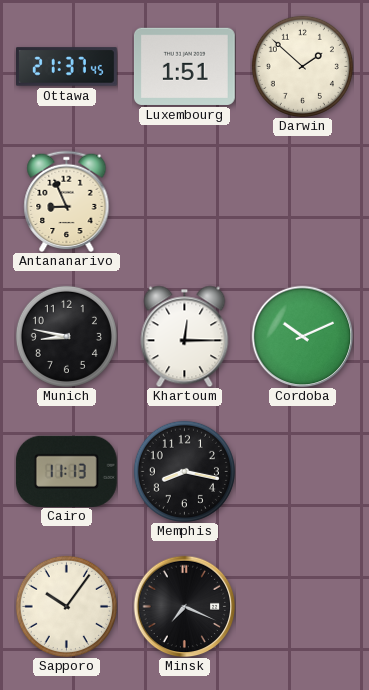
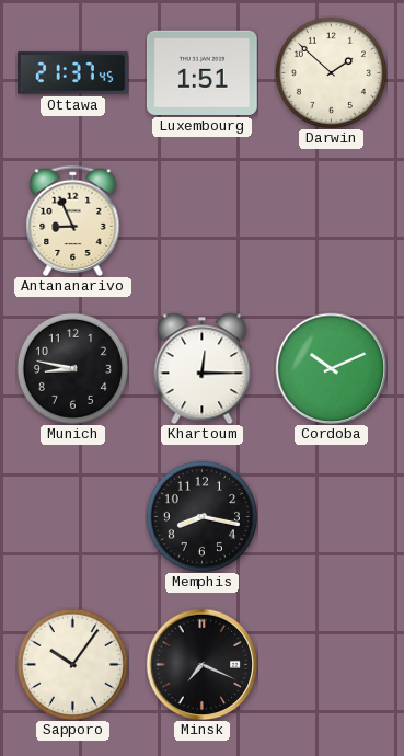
Cairo: 11:13 -> none (66, 471)
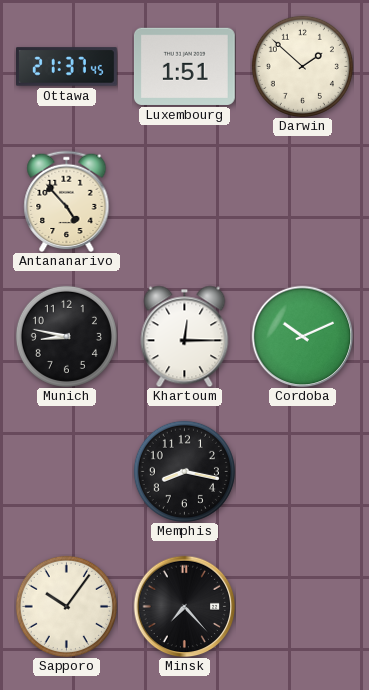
Antananarivo: 8:56 -> 4:53 (67, 201)
Minsk: 7:19 -> 7:23 (184, 606)
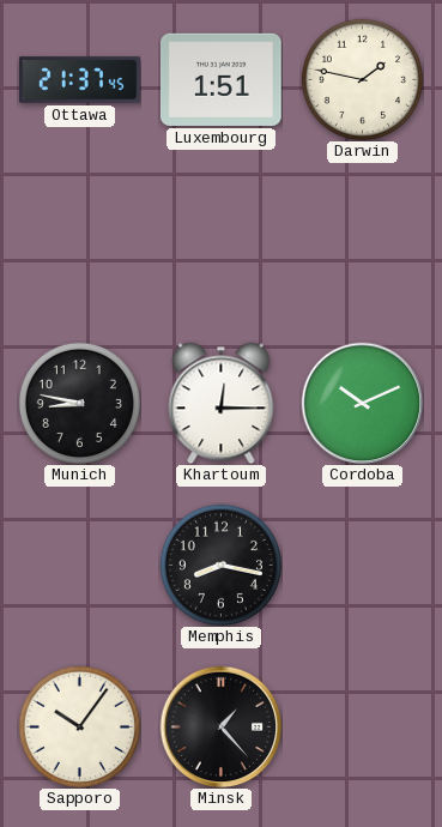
Darwin: 1:52 -> 1:47 (362, 79)
Antananarivo: 4:53 -> none (67, 201)
Minsk: 7:23 -> 1:23 (220, 726)
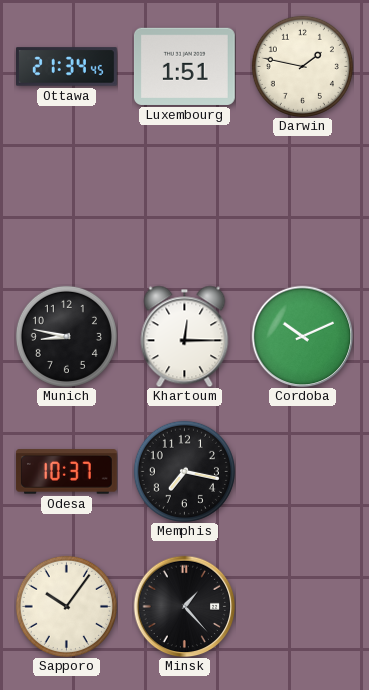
Ottawa: 21:37 -> 21:34 (67, 67)
Odesa: none -> 10:37 (66, 472)
Memphis: 8:17 -> 7:17 (184, 471)
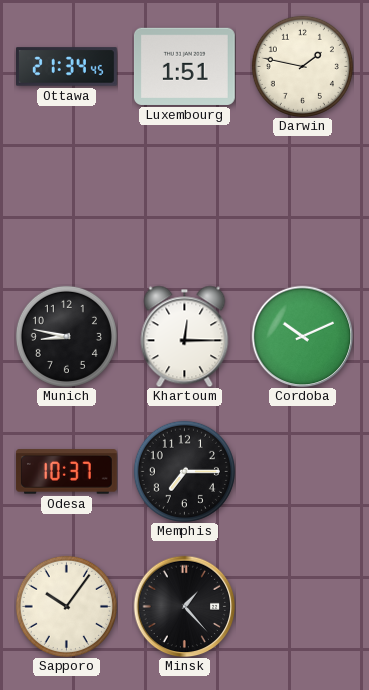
Memphis: 7:17 -> 7:15 (184, 471)
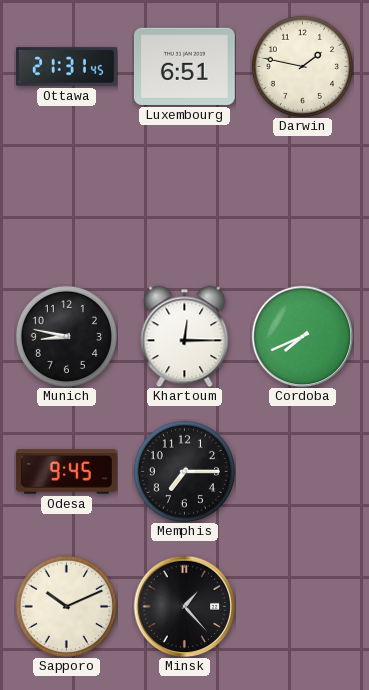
Ottawa: 21:34 -> 21:31 (67, 67)
Luxembourg: 1:51 -> 6:51 (184, 66)
Cordoba: 10:11 -> 7:41 (302, 336)
Odesa: 10:37 -> 9:45 (66, 472)
Sapporo: 10:06 -> 10:11 (66, 606)
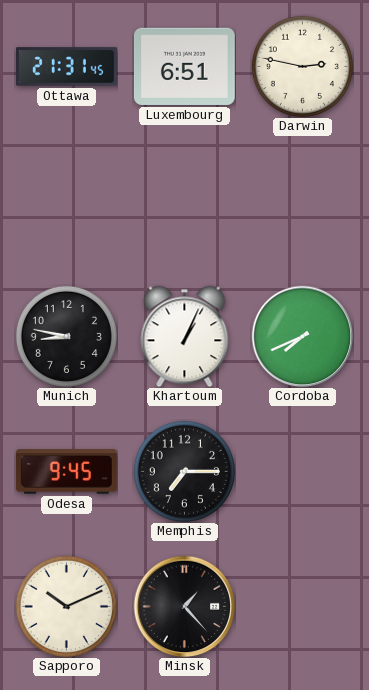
Darwin: 1:47 -> 2:47 (302, 66)
Khartoum: 12:15 -> 1:04 (185, 336)
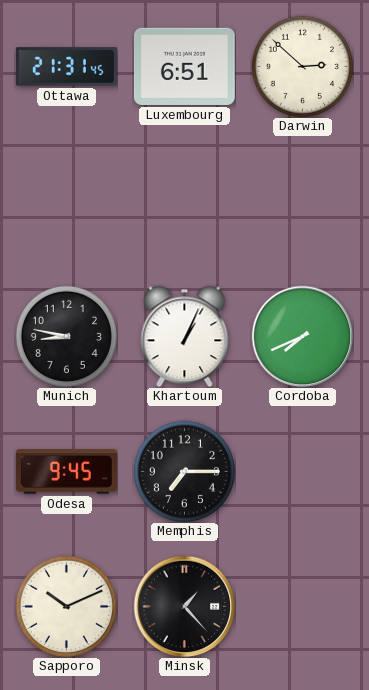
Darwin: 2:47 -> 2:52 (302, 66)
